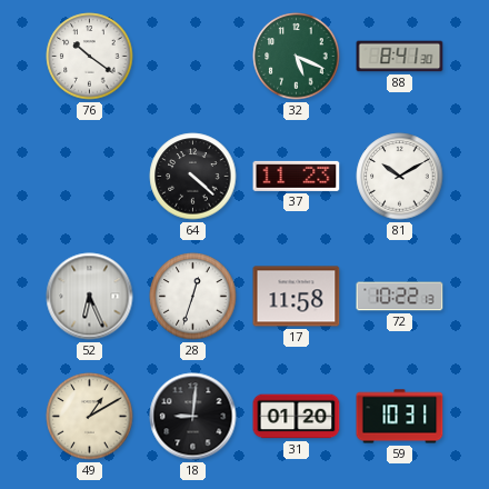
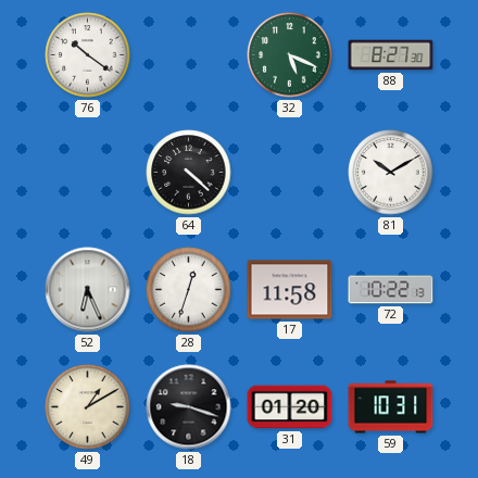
88: 8:41 -> 8:27 (391, 55)
37: 11:23 -> none (297, 176)
18: 9:01 -> 9:18 (189, 407)
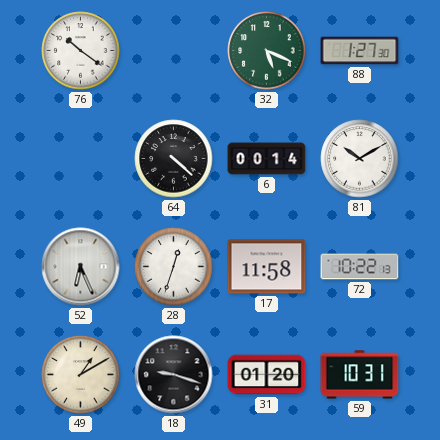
88: 8:27 -> 1:27 (360, 51)
6: none -> 00:14 (267, 159)
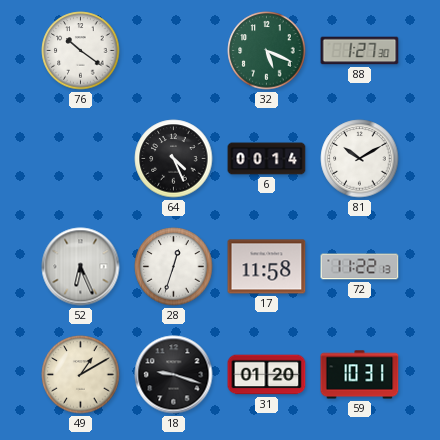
64: 4:22 -> 4:26 (174, 159)
72: 10:22 -> 11:22 (360, 267)
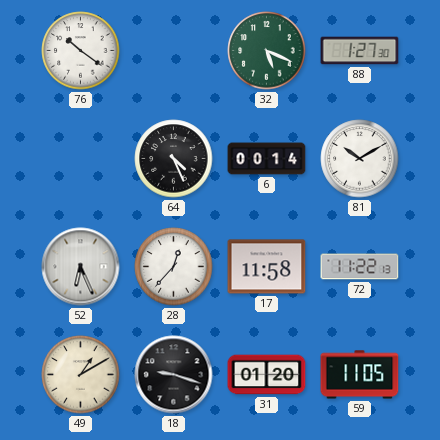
28: 12:33 -> 12:37 (174, 267)
59: 10:31 -> 11:05 (360, 375)
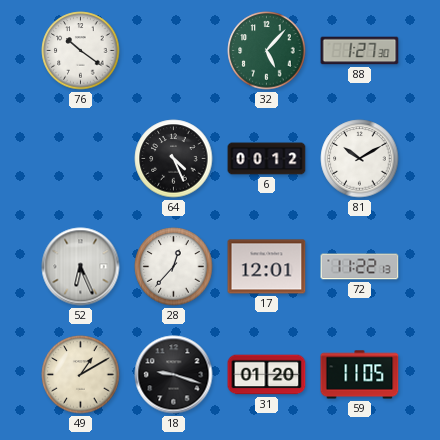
32: 5:19 -> 5:07 (267, 51)
6: 00:14 -> 00:12 (267, 159)
17: 11:58 -> 12:01 (267, 267)
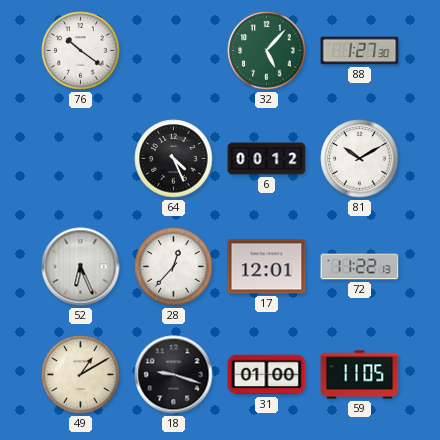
31: 01:20 -> 01:00 (267, 375)
